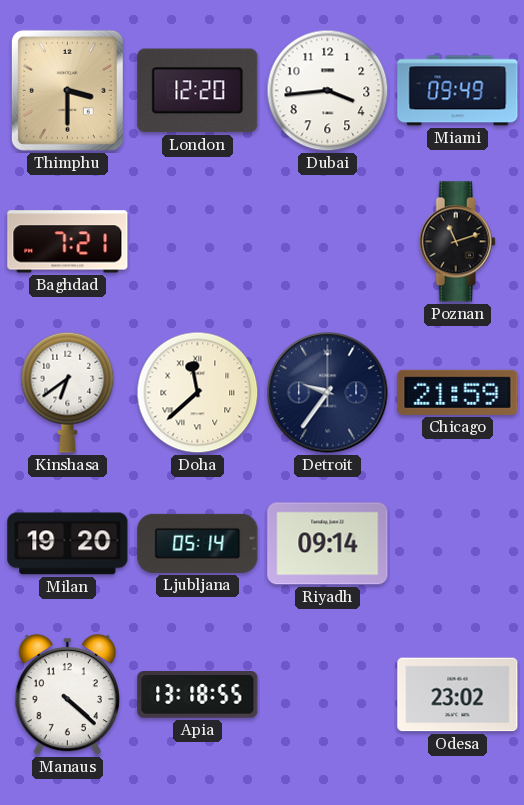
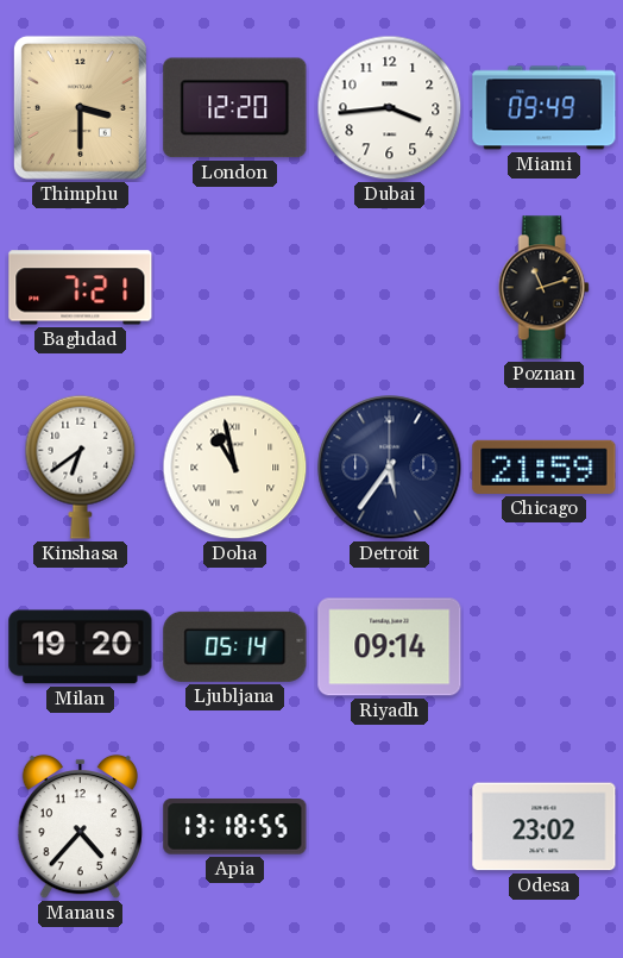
Doha: 11:38 -> 10:58 (235, 468)
Detroit: 9:36 -> 5:36 (390, 468)
Manaus: 4:22 -> 4:37 (80, 827)
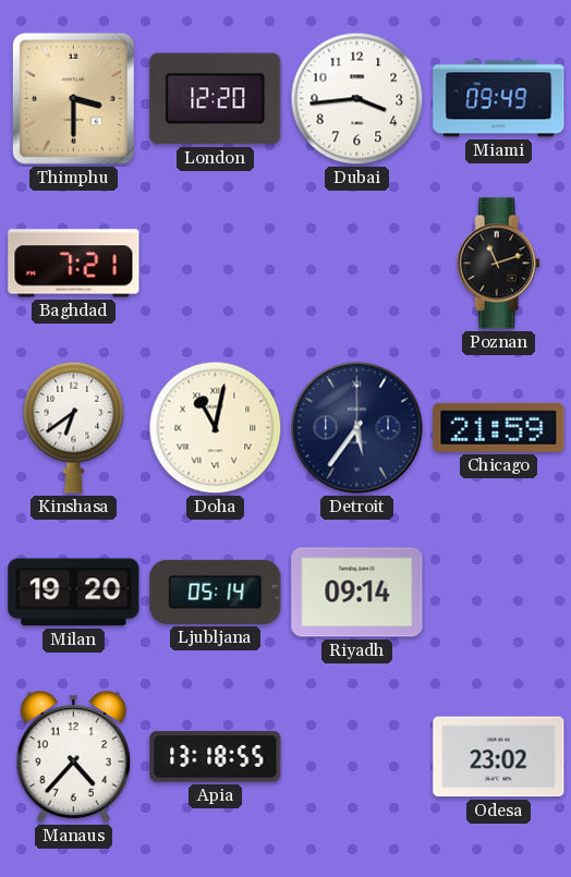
Doha: 10:58 -> 11:02 (216, 428)
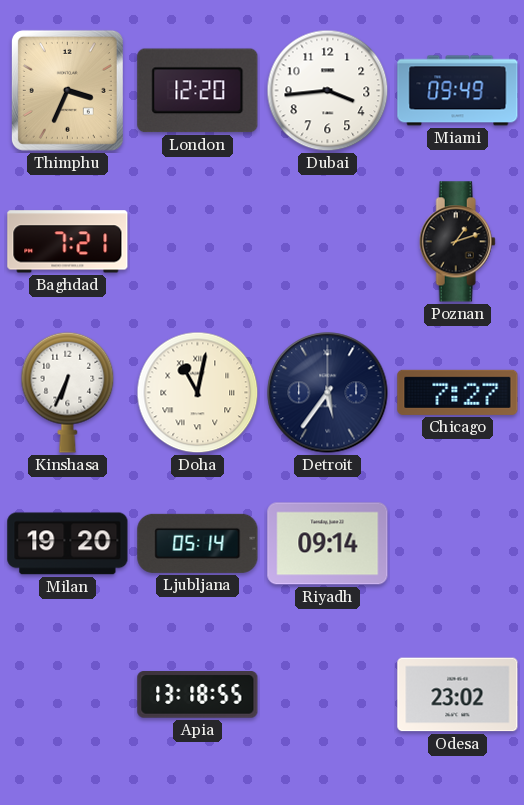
Thimphu: 3:30 -> 3:34 (67, 90)
Poznan: 11:12 -> 1:12 (457, 242)
Kinshasa: 6:39 -> 6:34 (68, 392)
Chicago: 21:59 -> 7:27 (458, 392)
Manaus: 4:37 -> none (73, 757)
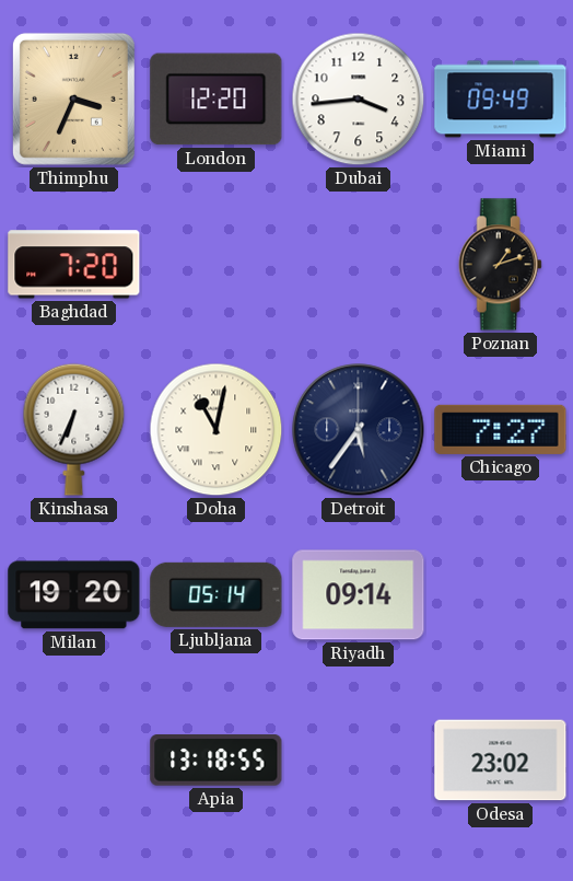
Baghdad: 7:21 -> 7:20 (74, 265)
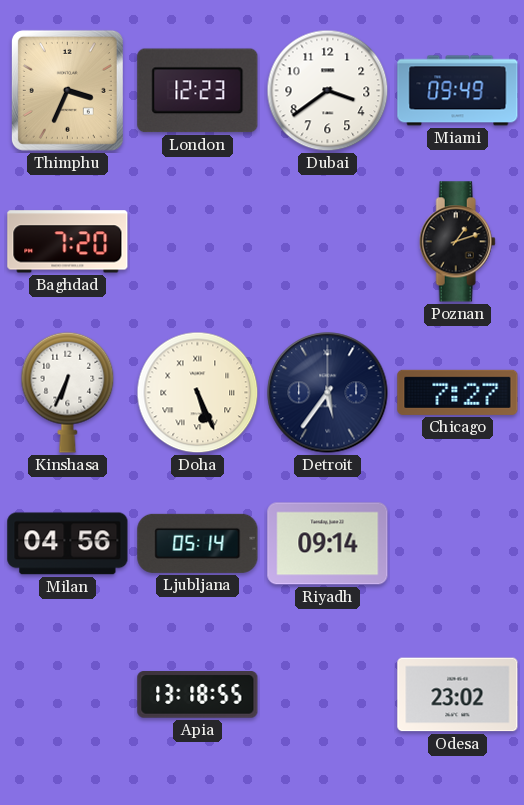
London: 12:20 -> 12:23 (198, 91)
Dubai: 3:44 -> 3:39 (328, 91)
Doha: 11:02 -> 5:26 (198, 393)
Milan: 19:20 -> 04:56 (68, 544)
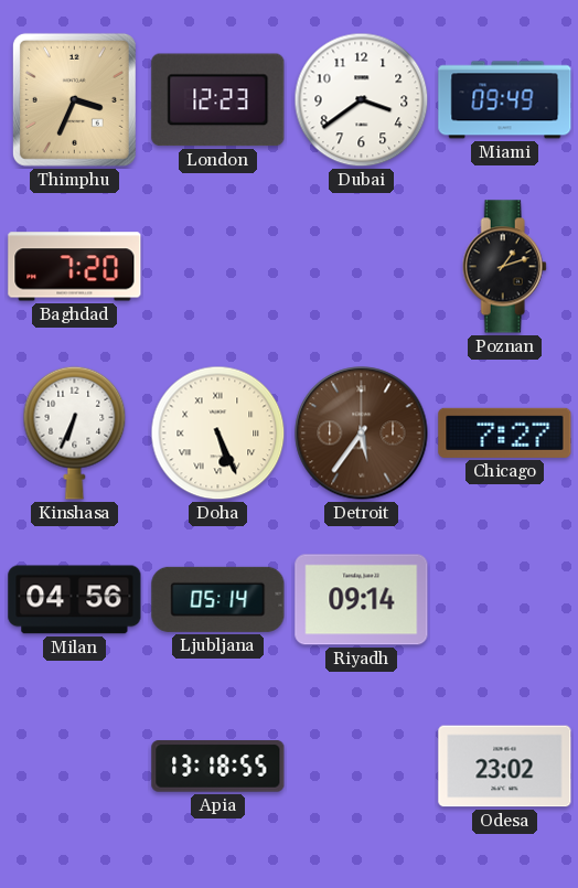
Detroit dial: navy -> brown (362, 434)
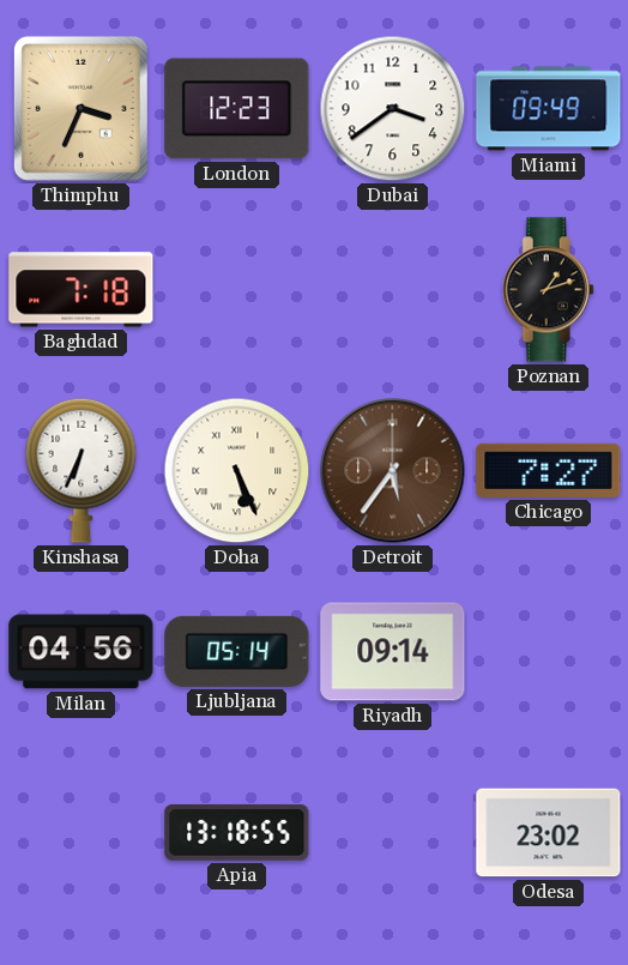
Baghdad: 7:20 -> 7:18 (81, 290)
